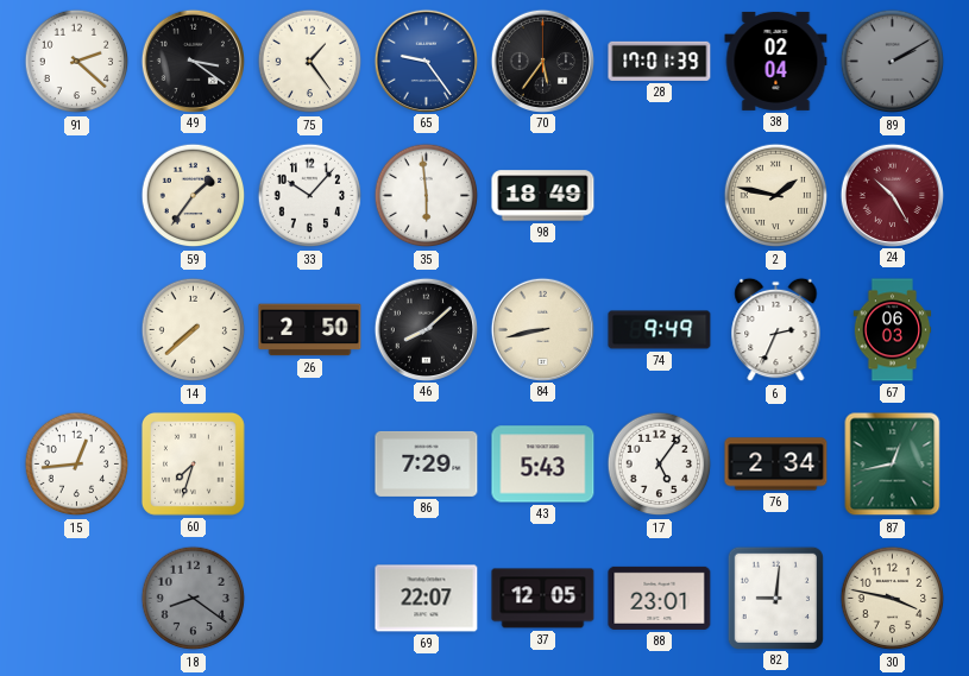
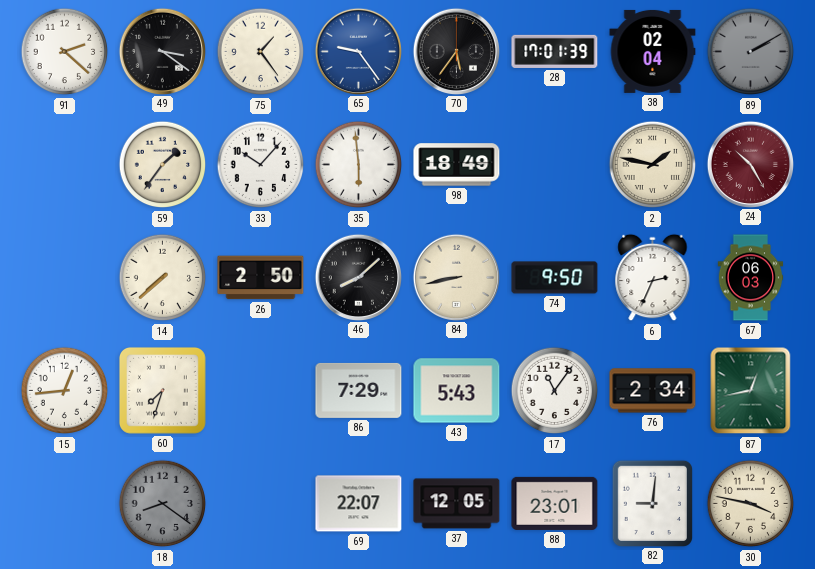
74: 9:49 -> 9:50 (555, 278)
17: 5:06 -> 11:06 (555, 391)
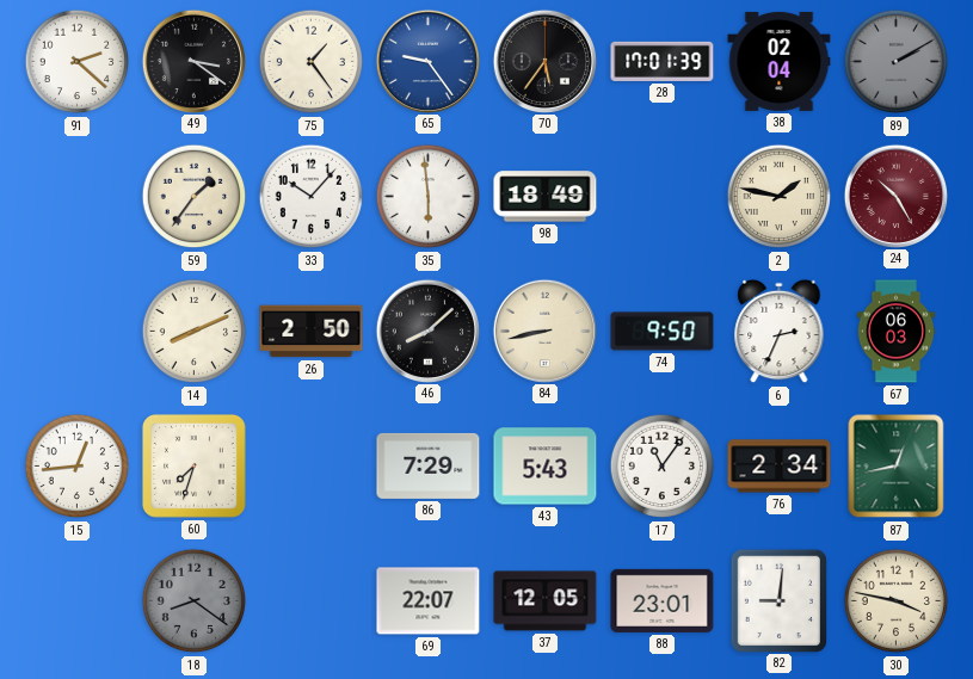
14: 7:38 -> 8:11 (195, 332)
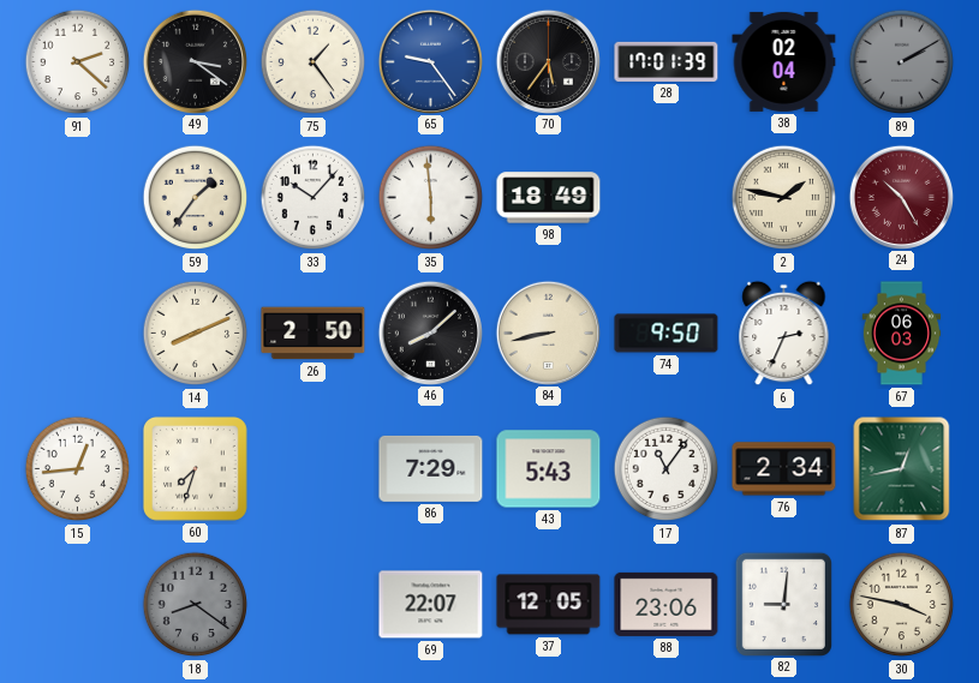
88: 23:01 -> 23:06 (667, 604)
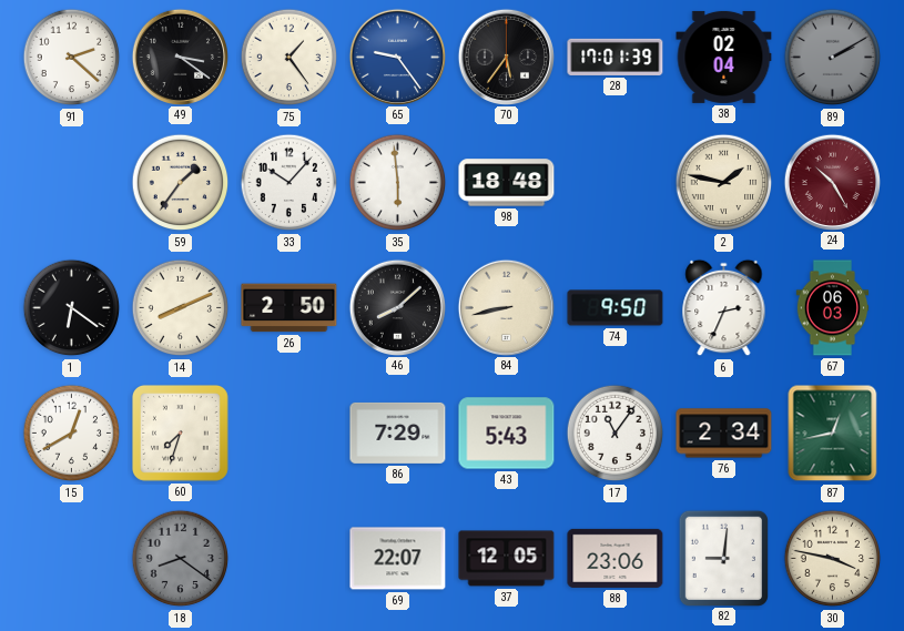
98: 18:49 -> 18:48 (507, 183)
1: none -> 6:21 (72, 308)
15: 12:44 -> 12:40 (72, 434)
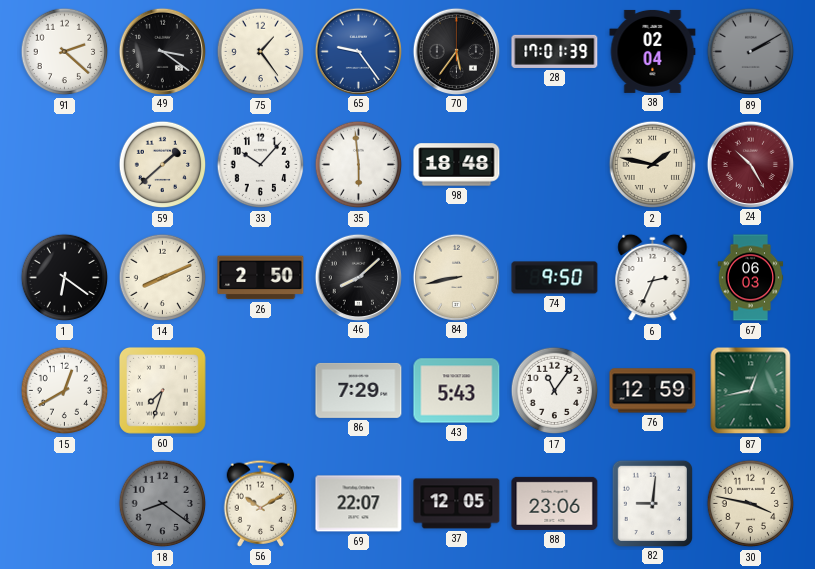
59: 1:36 -> 1:38 (163, 165)
76: 2:34 -> 12:59 (653, 391)
56: none -> 10:10 (261, 503)
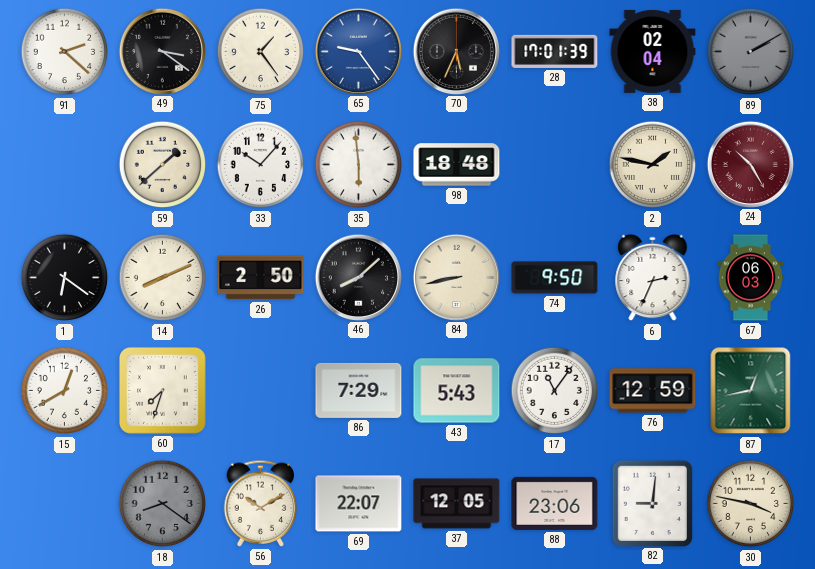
70: 5:36 -> 5:34 (456, 51)
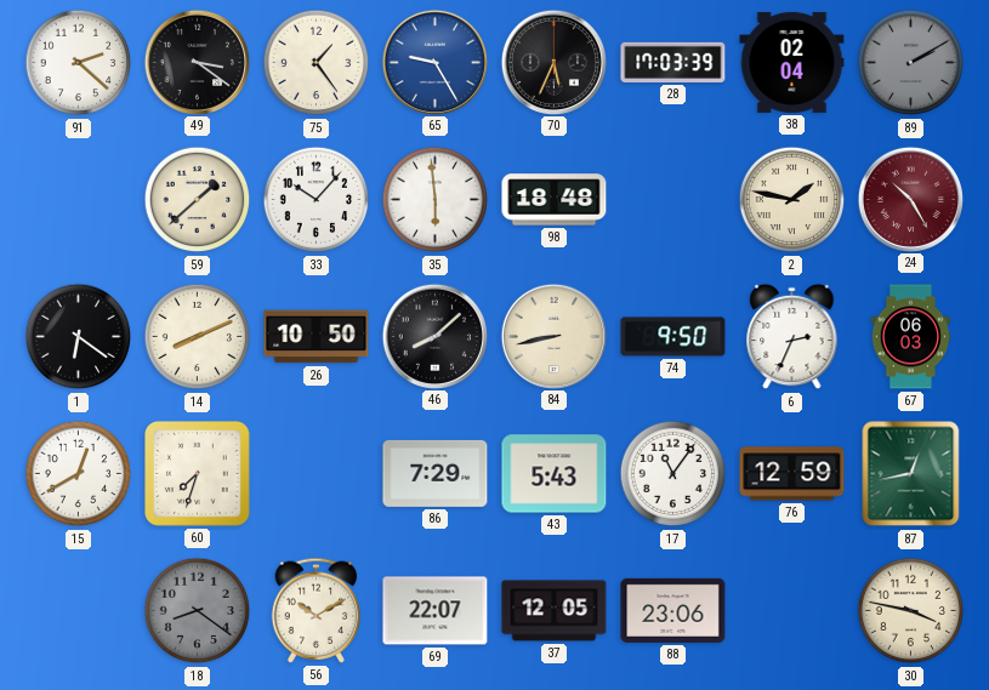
65: 9:24 -> 9:25 (434, 62)
28: 17:01 -> 17:03 (673, 62)
26: 2:50 -> 10:50 (317, 337)
82: 9:01 -> none (652, 503)
